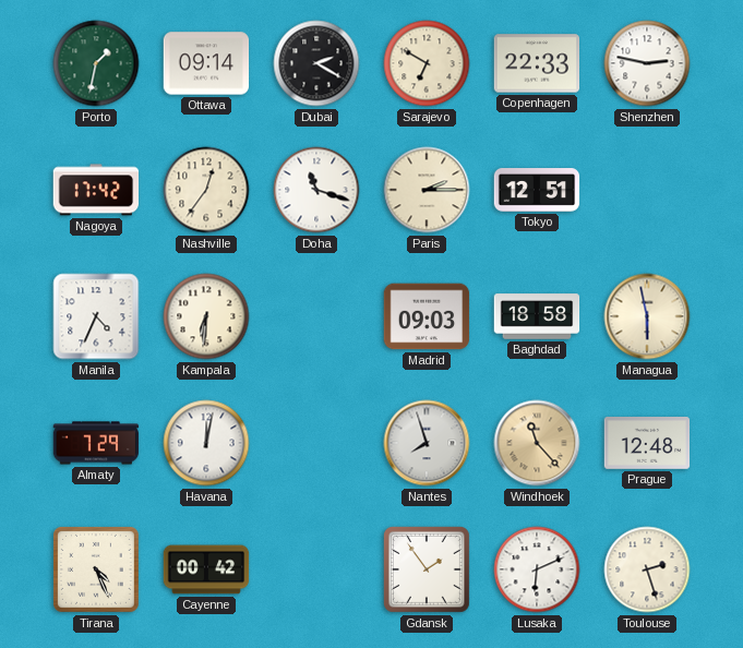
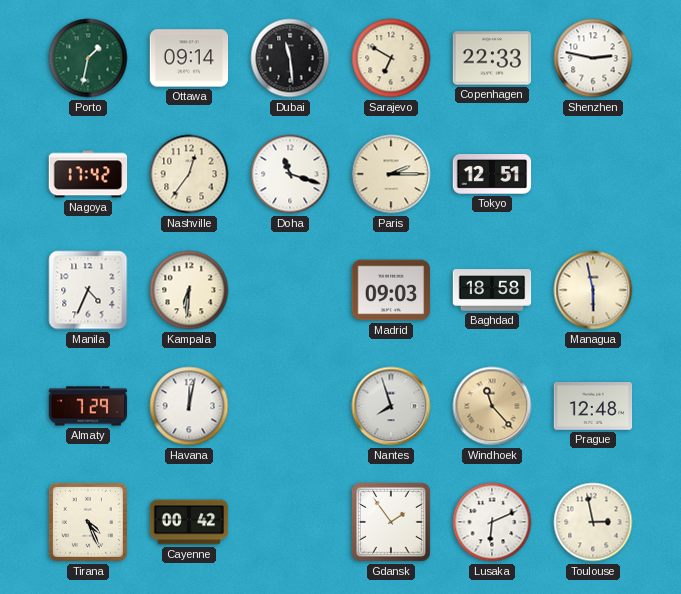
Dubai: 2:20 -> 11:29 (290, 58)
Toulouse: 2:27 -> 2:58 (593, 522)
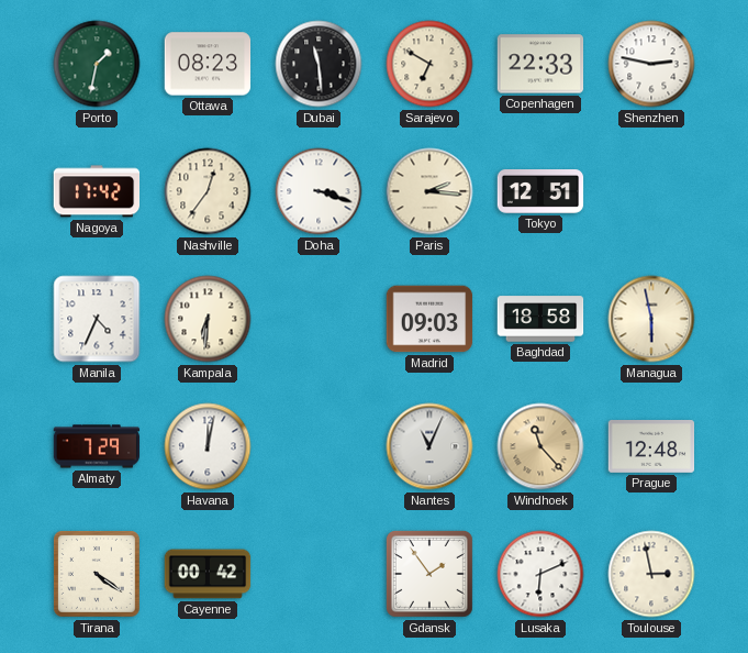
Ottawa: 09:14 -> 08:23 (208, 64)
Doha: 11:18 -> 3:18 (319, 191)
Paris: 2:15 -> 2:16 (429, 191)
Nantes: 7:57 -> 11:04 (429, 446)
Tirana: 4:26 -> 4:21 (97, 574)
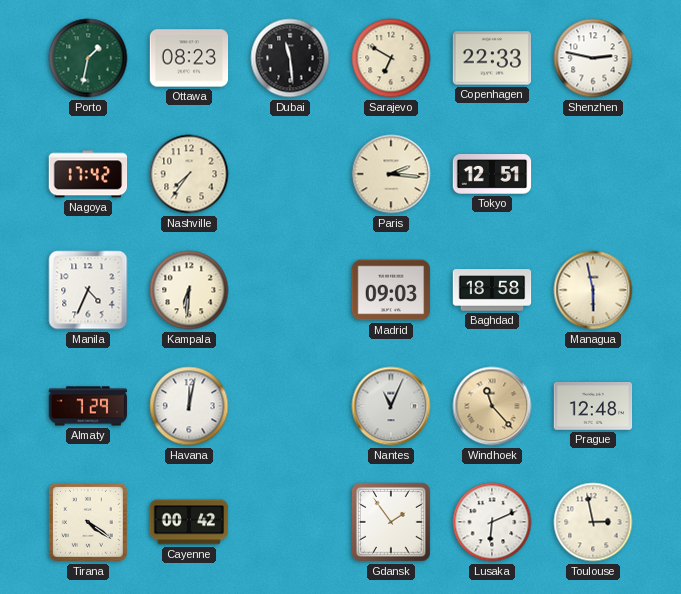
Nashville: 12:36 -> 7:36 (189, 174)
Doha: 3:18 -> none (319, 191)
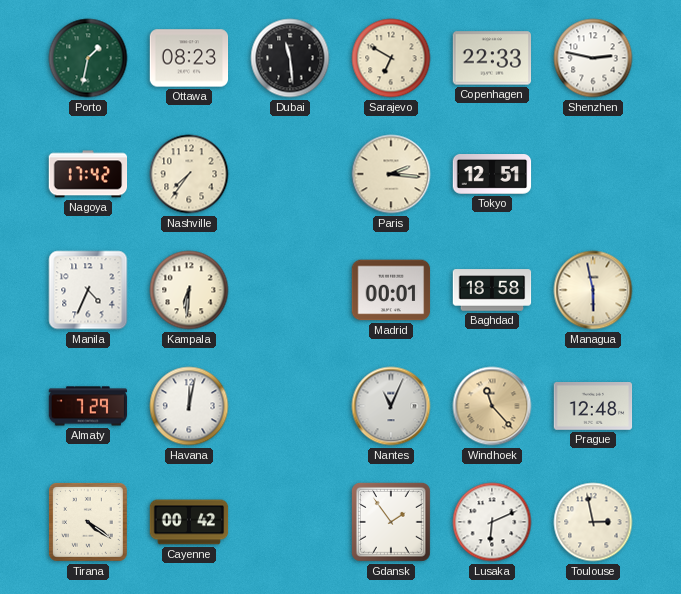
Madrid: 09:03 -> 00:01 (391, 290)
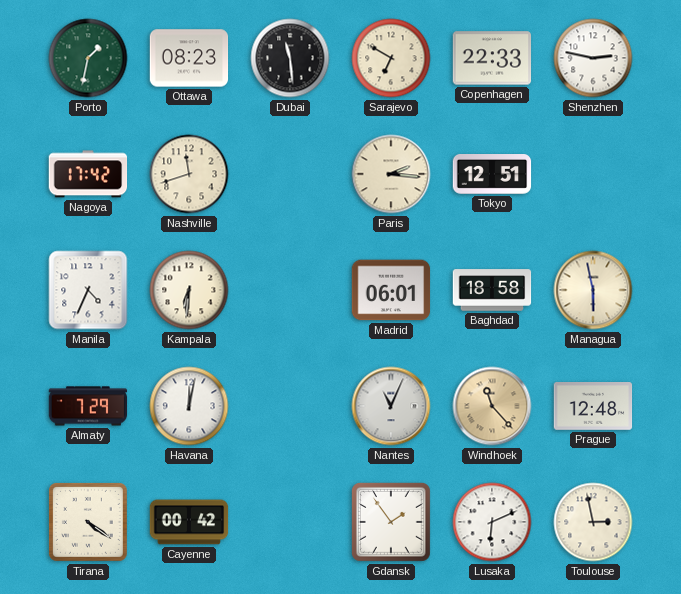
Nashville: 7:36 -> 11:42 (189, 174)
Madrid: 00:01 -> 06:01 (391, 290)
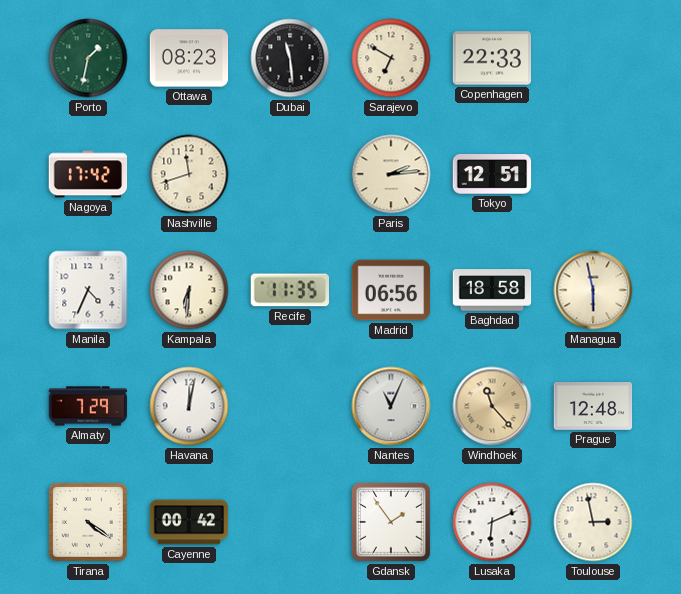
Shenzhen: 2:47 -> none (593, 58)
Paris: 2:16 -> 2:14 (391, 174)
Recife: none -> 11:35 (289, 290)
Madrid: 06:01 -> 06:56 (391, 290)
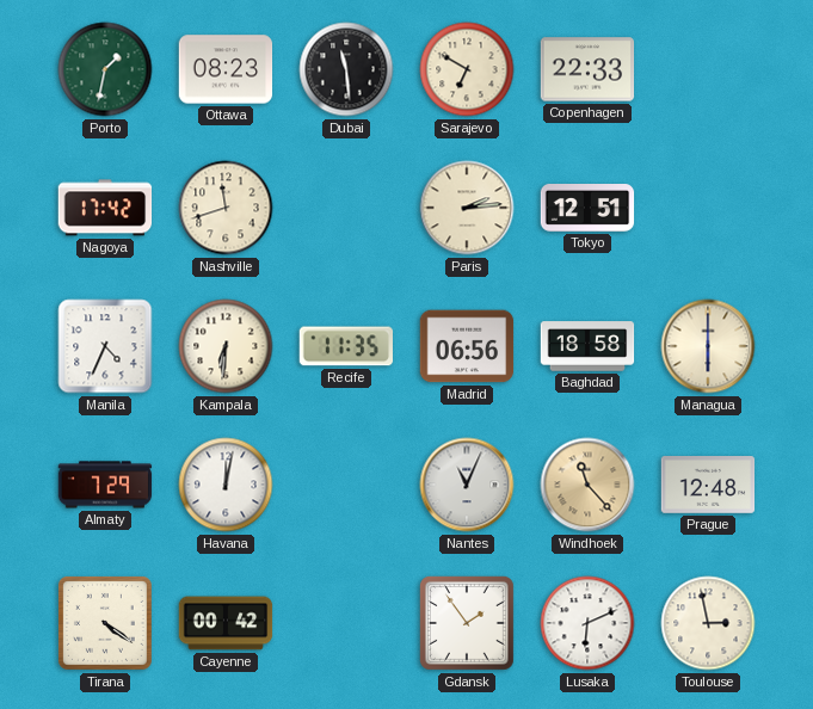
Managua: 5:58 -> 6:00 (708, 346)
